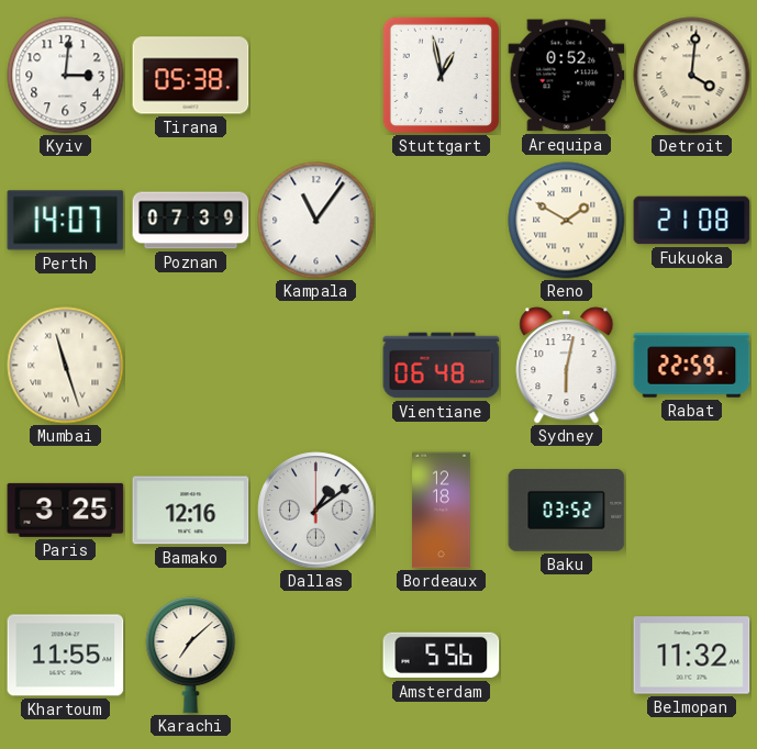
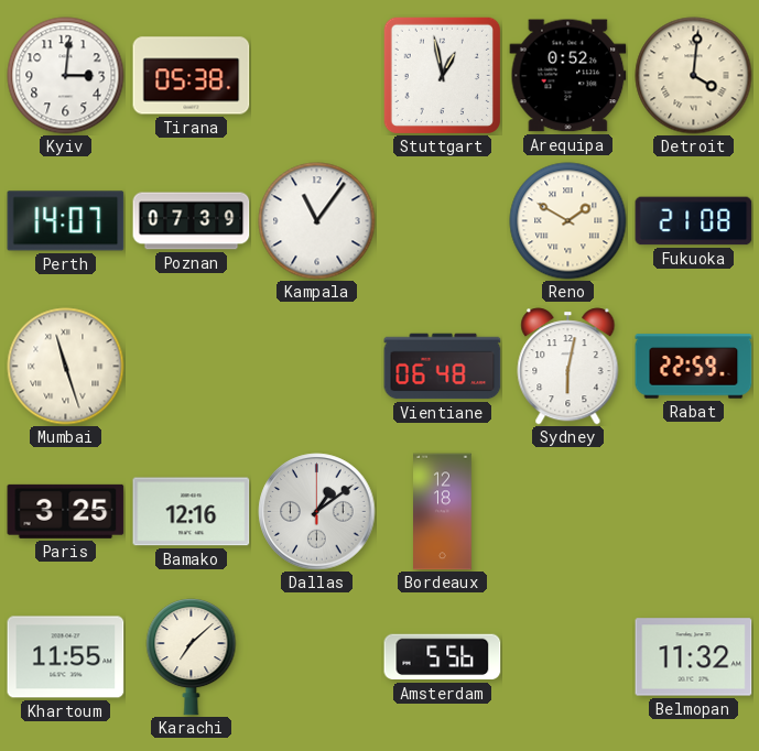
Baku: 03:52 -> none (567, 511)
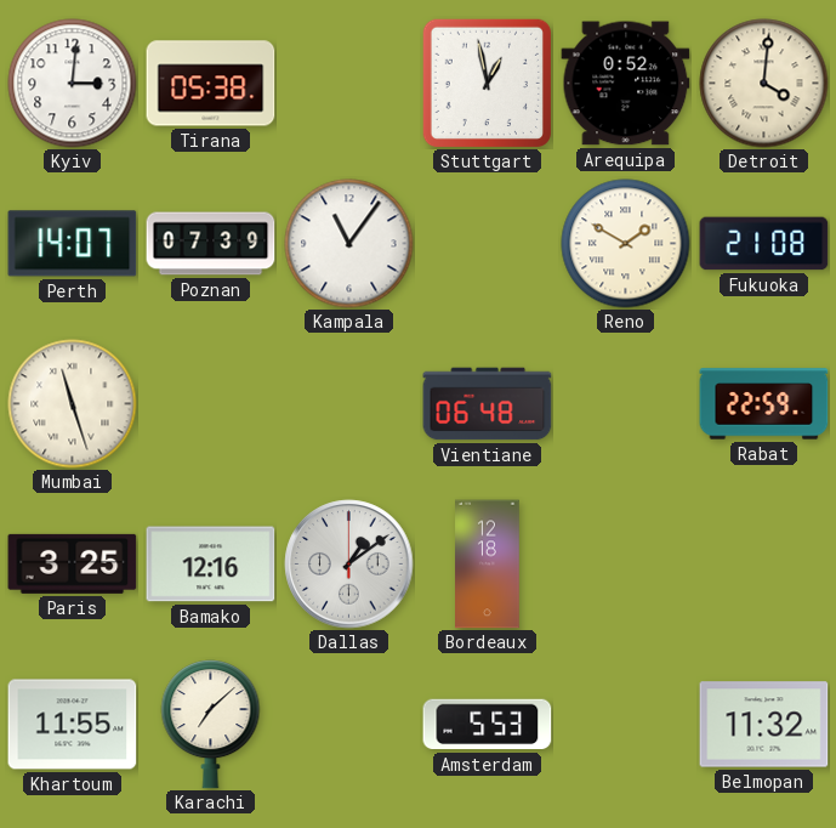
Sydney: 6:02 -> none (568, 367)
Amsterdam: 5:56 -> 5:53 (488, 725)
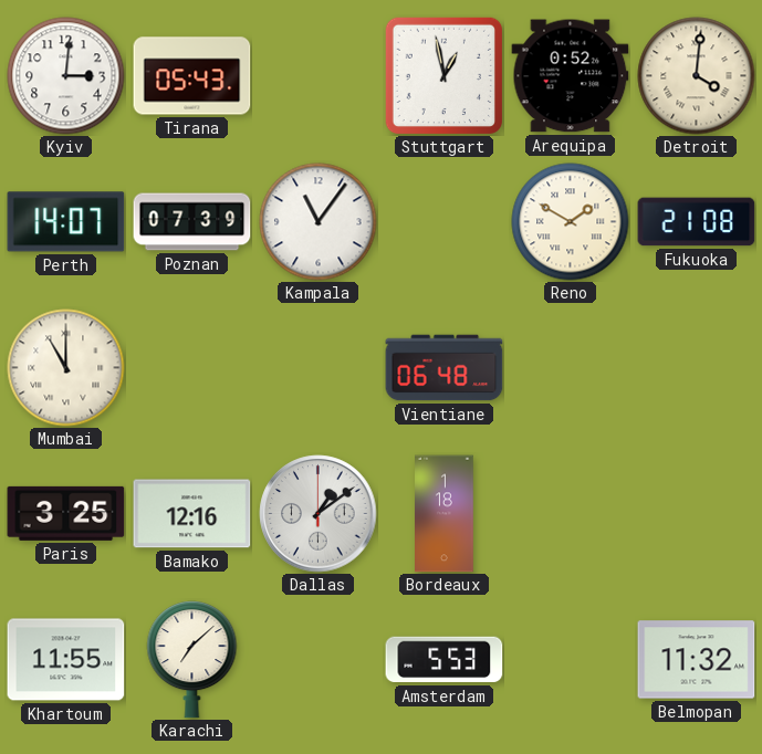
Tirana: 05:38 -> 05:43 (192, 76)
Mumbai: 11:27 -> 11:00 (66, 368)
Rabat: 22:59 -> none (764, 404)
Bordeaux: 12:18 -> 1:18 (445, 514)
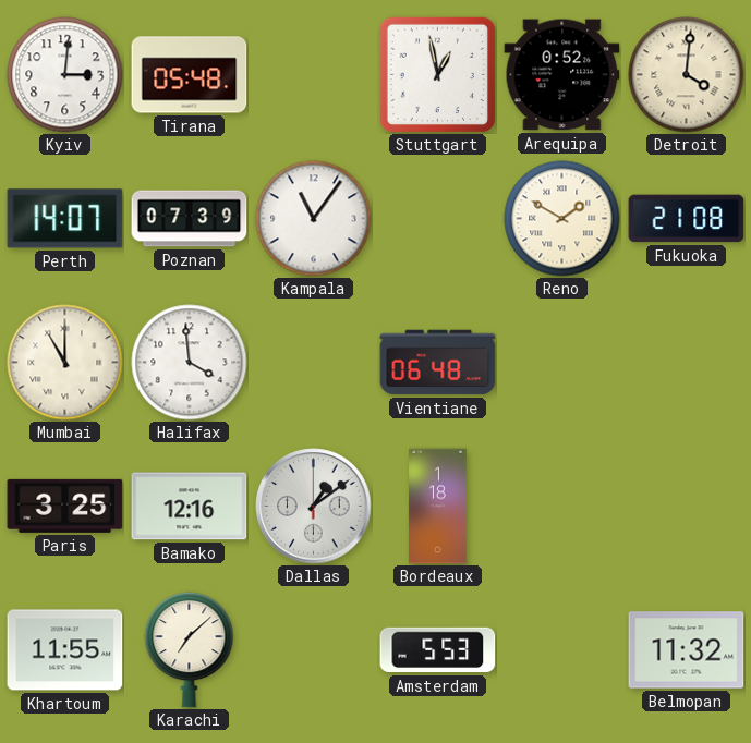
Tirana: 05:43 -> 05:48 (190, 75)
Halifax: none -> 3:59 (190, 363)
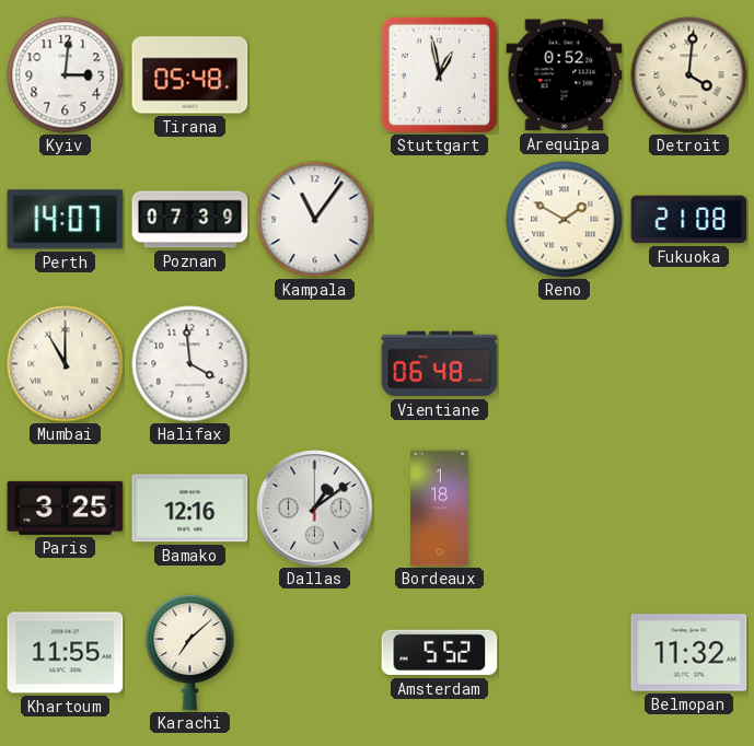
Amsterdam: 5:53 -> 5:52 (440, 653)
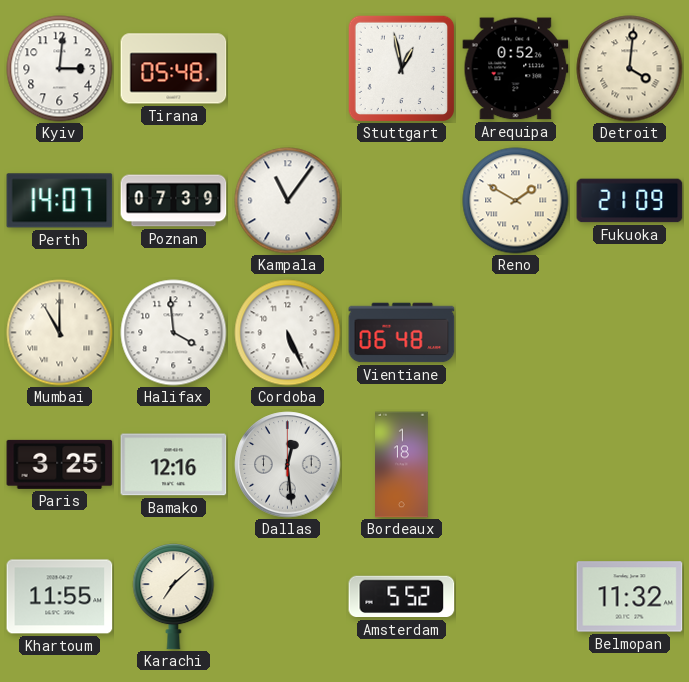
Fukuoka: 21:08 -> 21:09 (630, 201)
Cordoba: none -> 5:26 (288, 333)
Dallas: 1:09 -> 12:29 (288, 465)
